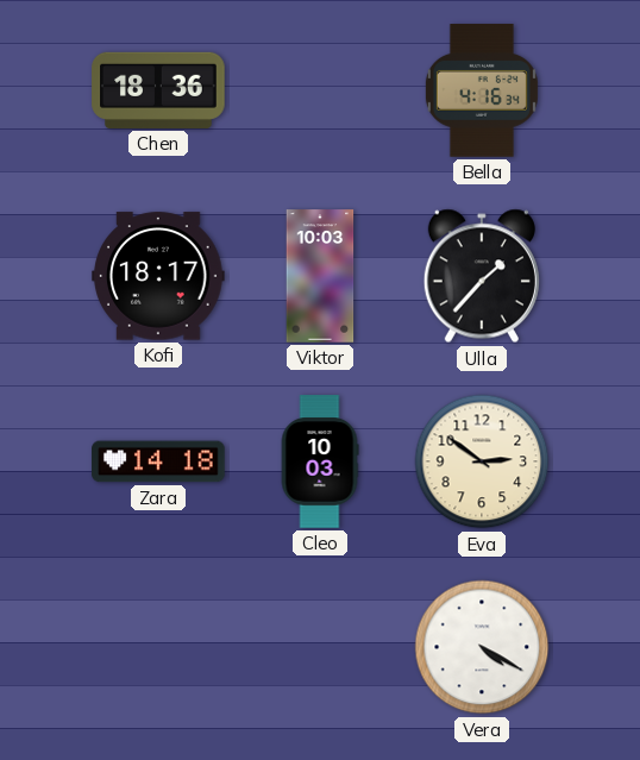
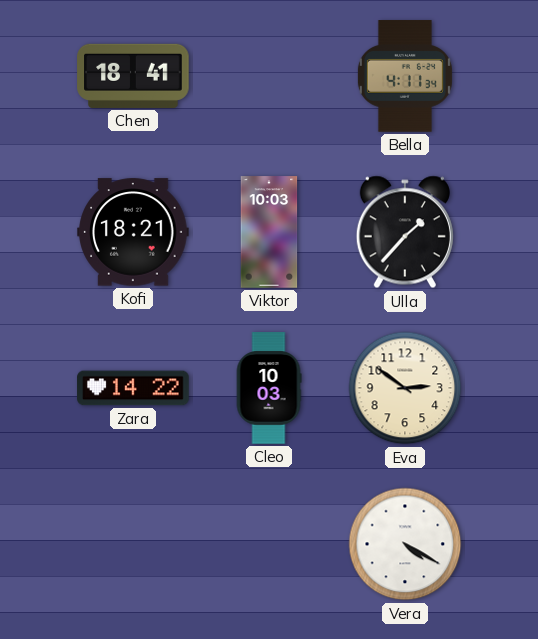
Chen: 18:36 -> 18:41 (133, 76)
Bella: 4:16 -> 4:11 (405, 76)
Kofi: 18:17 -> 18:21 (133, 232)
Zara: 14:18 -> 14:22 (133, 388)
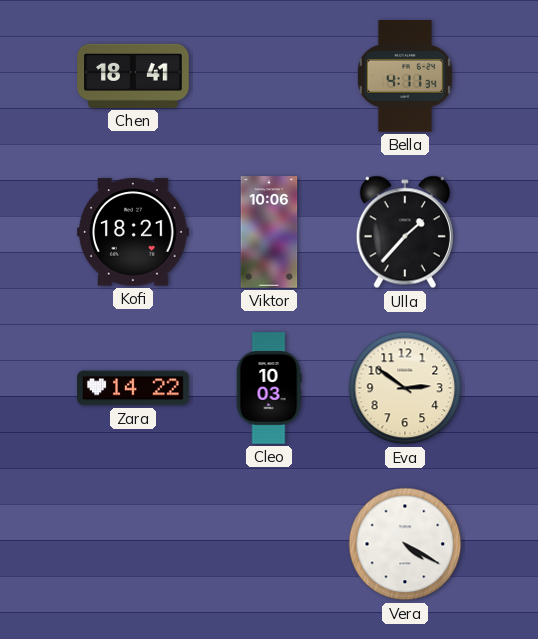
Viktor: 10:03 -> 10:06 (269, 232)
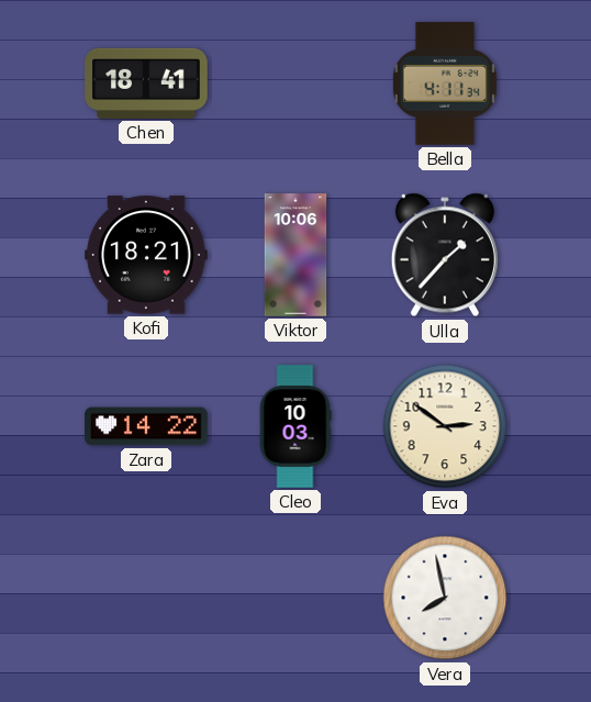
Vera: 4:20 -> 7:58 (445, 598)
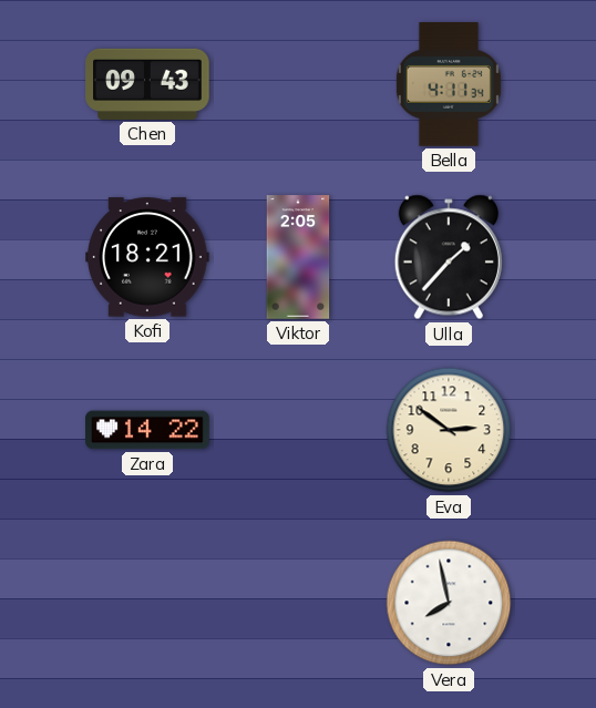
Chen: 18:41 -> 09:43 (147, 84)
Viktor: 10:06 -> 2:05 (298, 257)
Cleo: 10:03 -> none (295, 426)
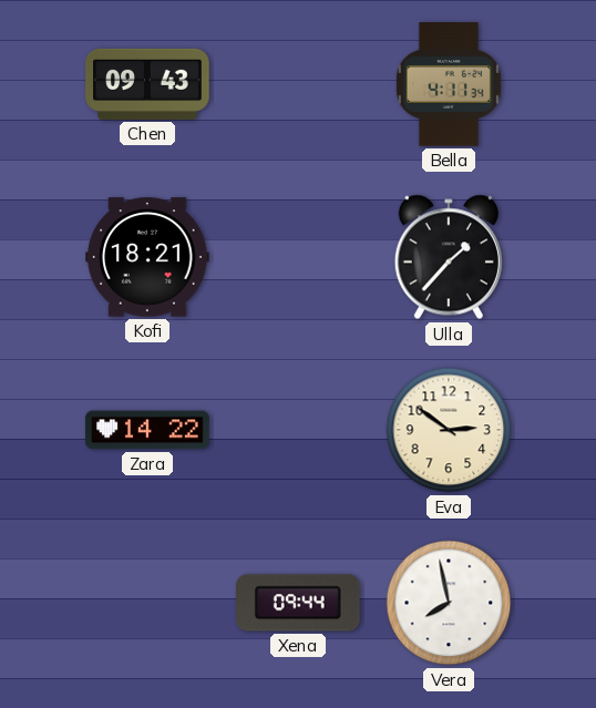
Viktor: 2:05 -> none (298, 257)
Xena: none -> 09:44 (299, 603)
